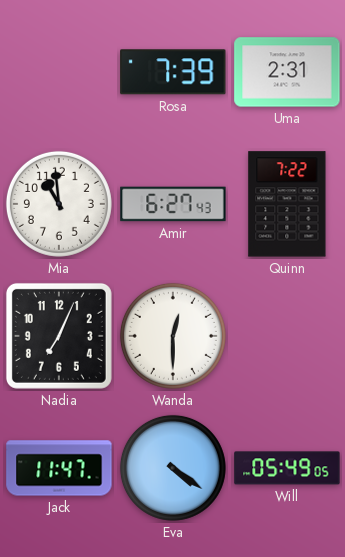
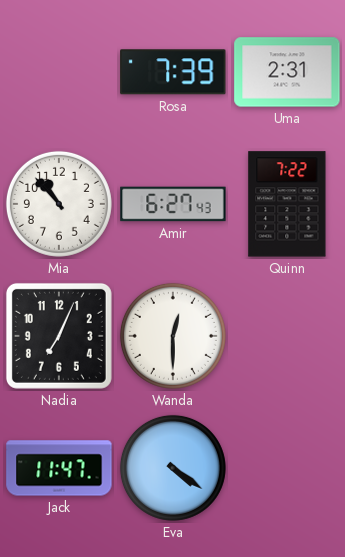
Mia: 10:59 -> 10:53 (59, 204)
Will: 05:49 -> none (287, 468)
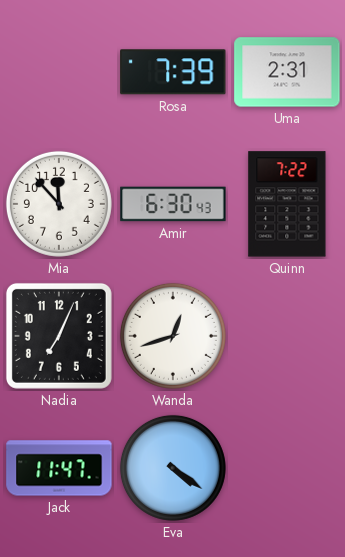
Mia: 10:53 -> 11:53 (59, 204)
Amir: 6:27 -> 6:30 (173, 204)
Wanda: 12:30 -> 12:42 (173, 336)
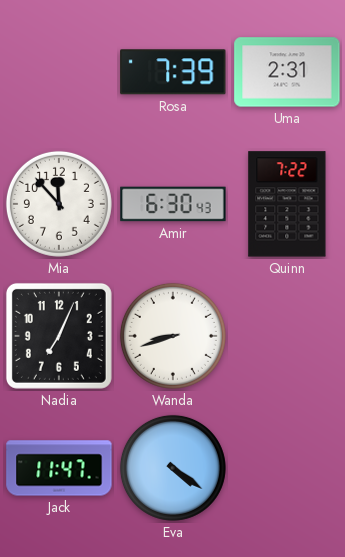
Wanda: 12:42 -> 8:42 (173, 336)
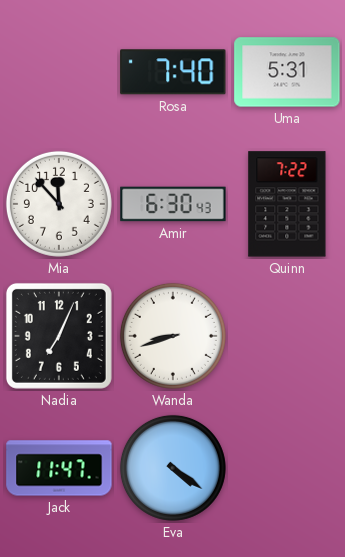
Rosa: 7:39 -> 7:40 (173, 72)
Uma: 2:31 -> 5:31 (287, 72)
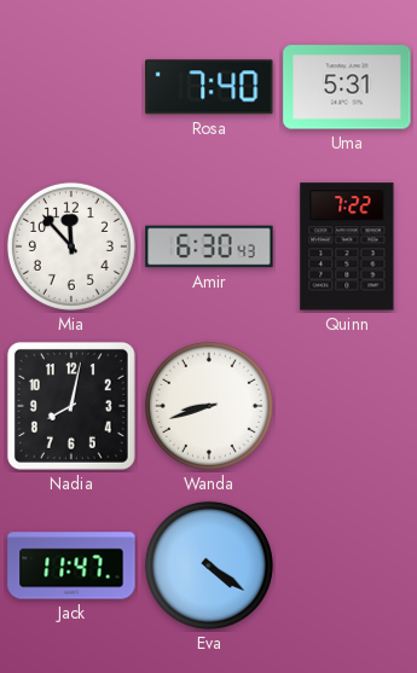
Nadia: 7:04 -> 8:02 (71, 406)
